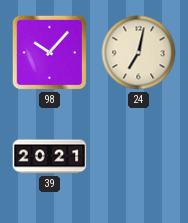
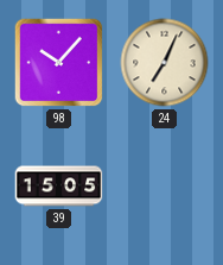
24: 7:02 -> 7:04 (165, 63)
39: 20:21 -> 15:05 (59, 187)
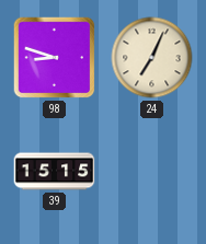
98: 10:07 -> 8:48 (55, 58)
39: 15:05 -> 15:15 (55, 172)
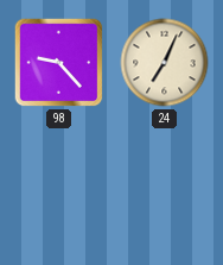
98: 8:48 -> 9:23 (59, 63)
39: 15:15 -> none (55, 172)
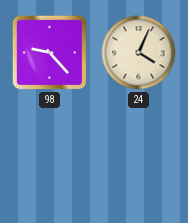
24: 7:04 -> 4:04 (139, 53)
